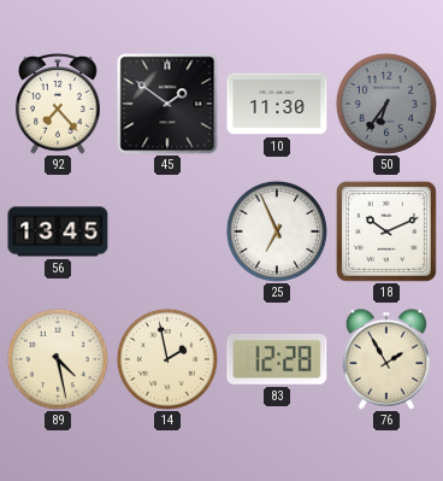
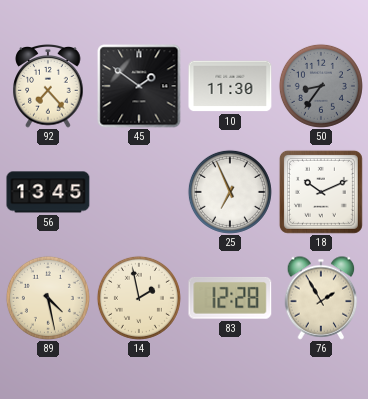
50: 6:36 -> 8:36 (321, 86)
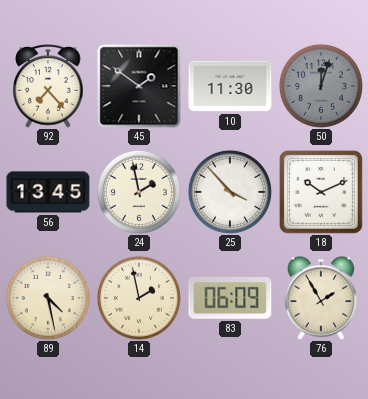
50: 8:36 -> 12:03 (321, 86)
24: none -> 1:58 (139, 192)
25: 6:56 -> 3:53 (230, 192)
83: 12:28 -> 06:09 (230, 298)
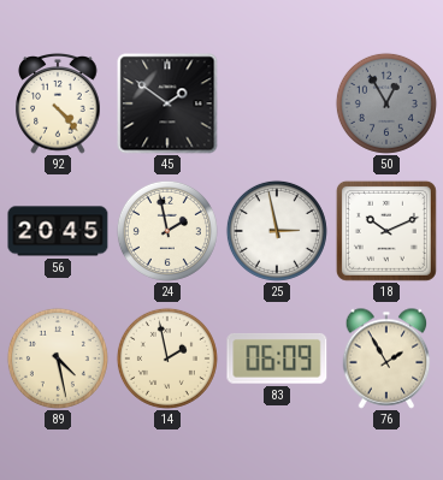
92: 7:23 -> 4:23 (58, 103)
10: 11:30 -> none (230, 86)
50: 12:03 -> 12:55 (386, 103)
56: 13:45 -> 20:45 (58, 231)
25: 3:53 -> 2:58 (277, 231)
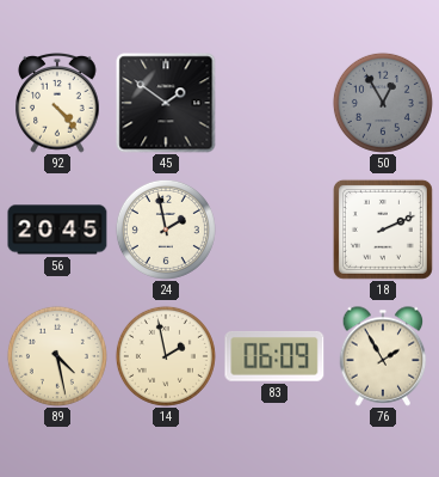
25: 2:58 -> none (277, 231)
18: 10:11 -> 2:11 (383, 230)
